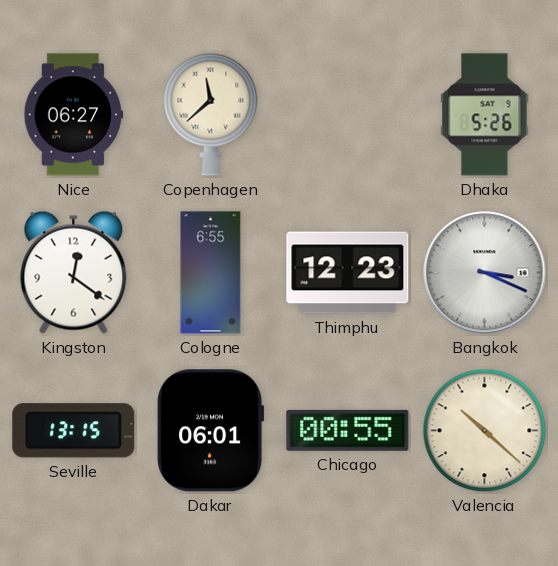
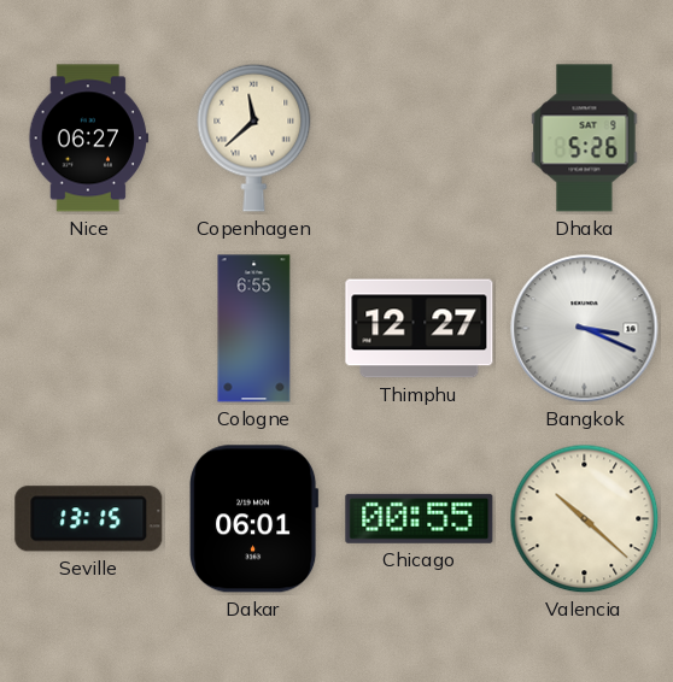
Kingston: 12:21 -> none (74, 272)
Thimphu: 12:23 -> 12:27 (420, 329)
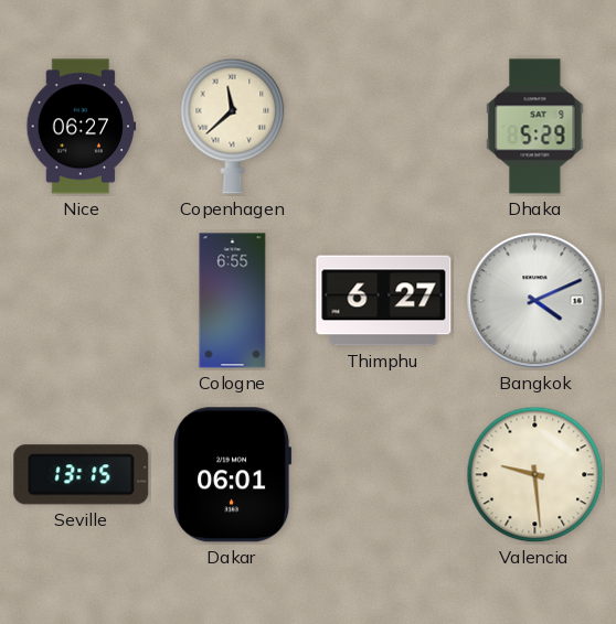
Dhaka: 5:26 -> 5:29 (535, 127)
Thimphu: 12:27 -> 6:27 (384, 301)
Bangkok: 3:19 -> 4:11 (535, 301)
Chicago: 00:55 -> none (420, 518)
Valencia: 10:22 -> 9:29 (535, 475)
